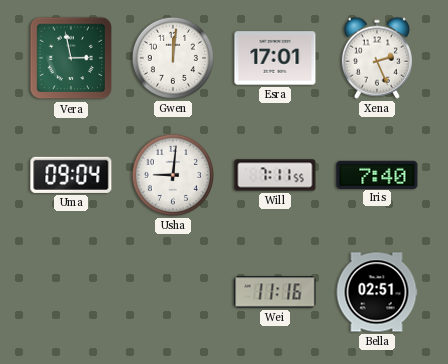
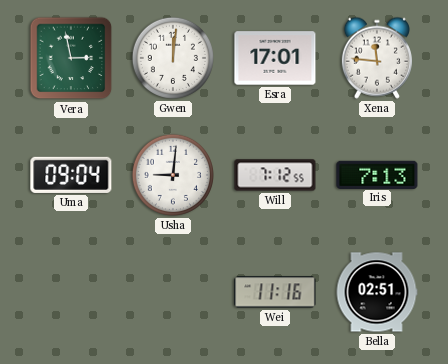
Xena: 2:26 -> 11:46 (377, 58)
Will: 7:11 -> 7:12 (275, 175)
Iris: 7:40 -> 7:13 (377, 174)
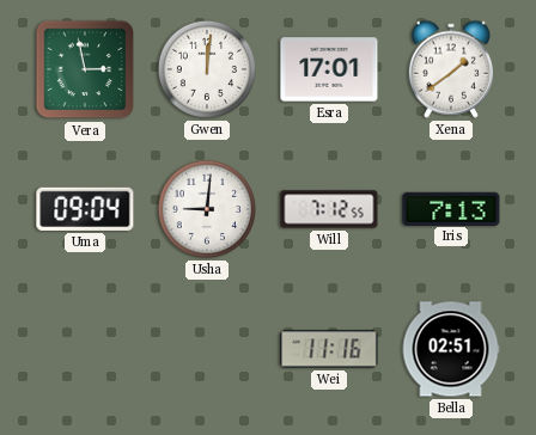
Xena: 11:46 -> 1:39 (451, 69)
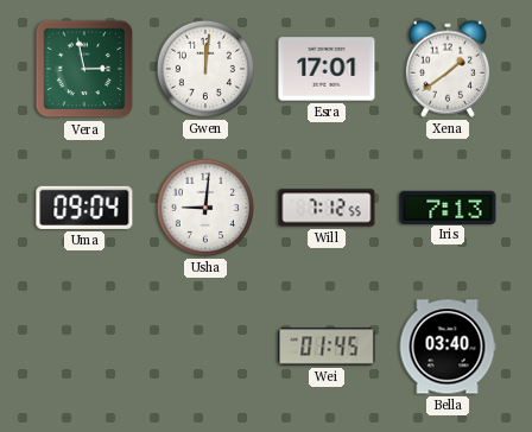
Wei: 11:16 -> 01:45 (327, 347)
Bella: 02:51 -> 03:40 (448, 347)
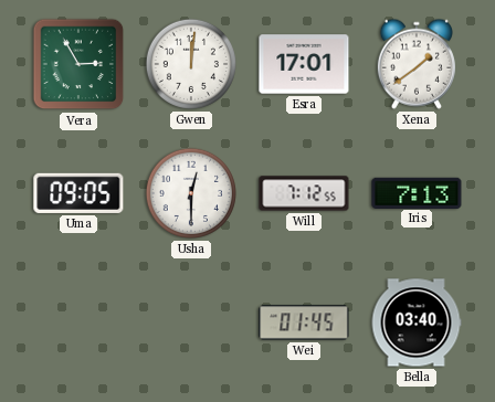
Vera: 2:58 -> 2:55 (78, 64)
Uma: 09:04 -> 09:05 (78, 193)
Usha: 9:01 -> 12:30 (191, 193)
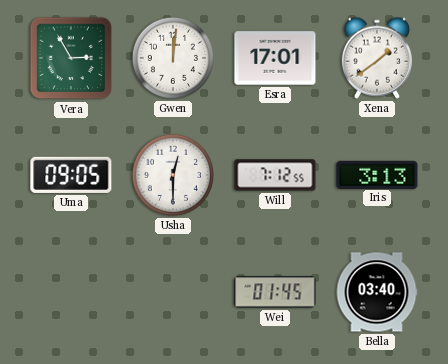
Iris: 7:13 -> 3:13 (377, 174)
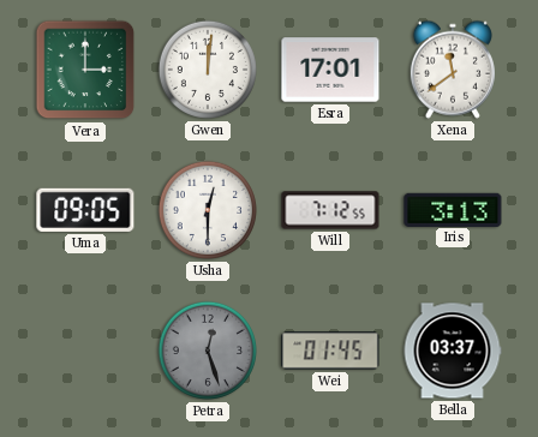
Vera: 2:55 -> 3:00 (85, 70)
Xena: 1:39 -> 11:39 (453, 70)
Petra: none -> 12:27 (208, 351)
Bella: 03:40 -> 03:37 (453, 351)
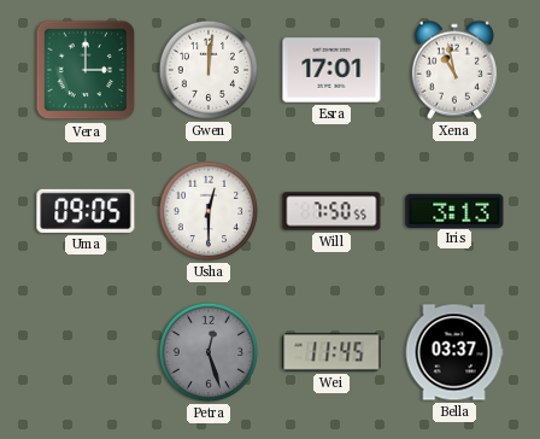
Xena: 11:39 -> 10:58 (454, 70)
Will: 7:12 -> 7:50 (331, 211)
Wei: 01:45 -> 11:45 (331, 352)
